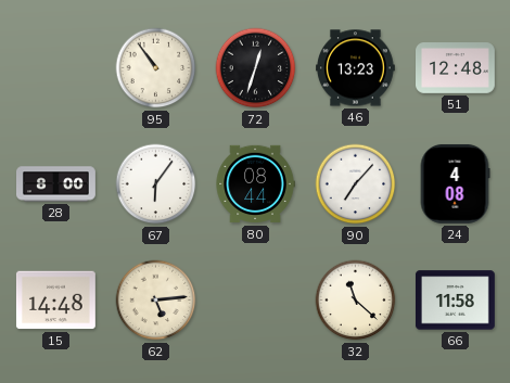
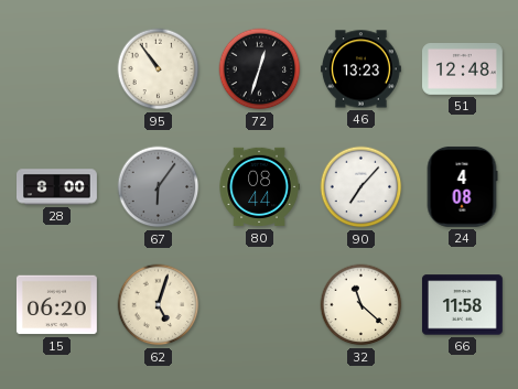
67 dial: white -> grey (159, 187)
15: 14:48 -> 06:20 (56, 305)
62: 5:14 -> 5:03 (159, 305)
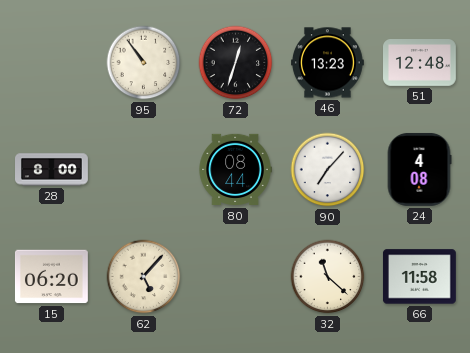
67: 6:06 -> none (159, 187)
62: 5:03 -> 5:07 (144, 277)
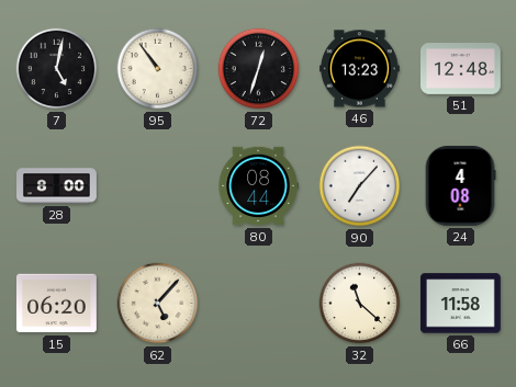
7: none -> 5:02 (57, 69)
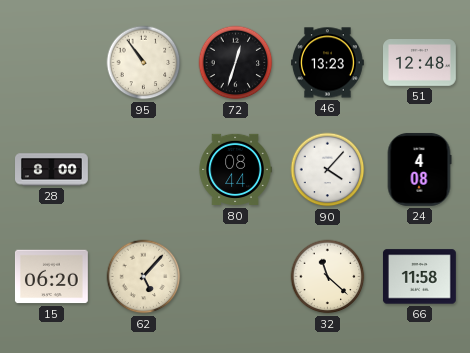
7: 5:02 -> none (57, 69)
90: 7:07 -> 4:07 (328, 170)
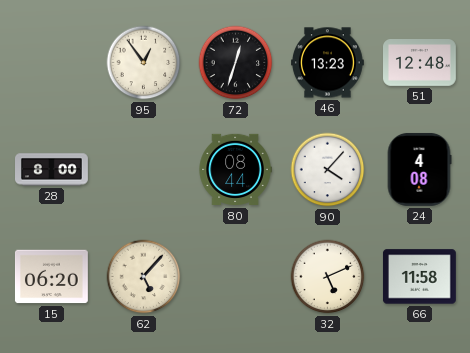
95: 10:54 -> 12:54 (144, 63)
32: 11:22 -> 5:11 (328, 277)
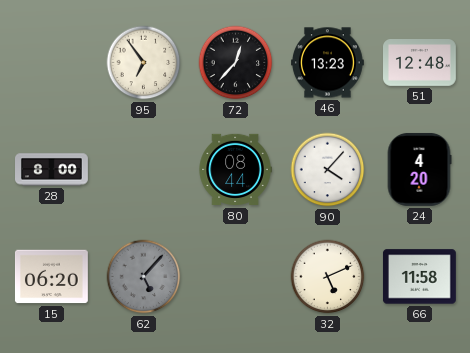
95: 12:54 -> 6:54 (144, 63)
72: 12:33 -> 12:37 (236, 63)
24: 4:08 -> 4:20 (419, 169)
62 dial: cream -> grey (144, 277)
